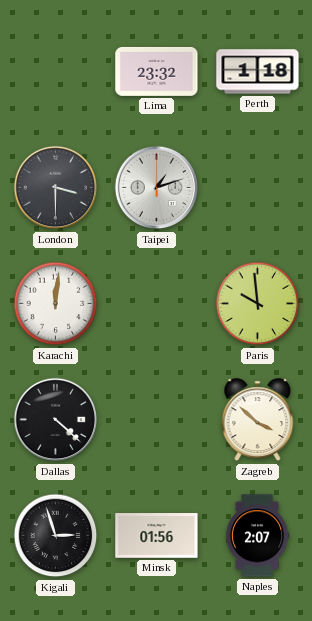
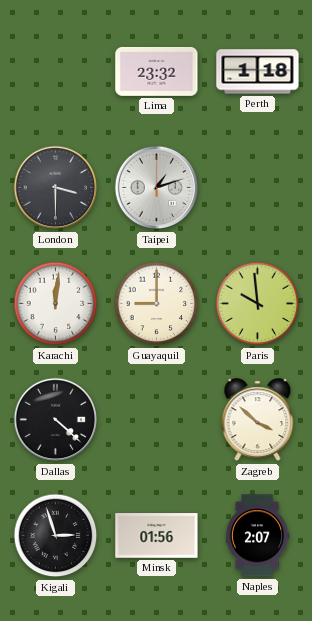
Guayaquil: none -> 9:00 (157, 304)
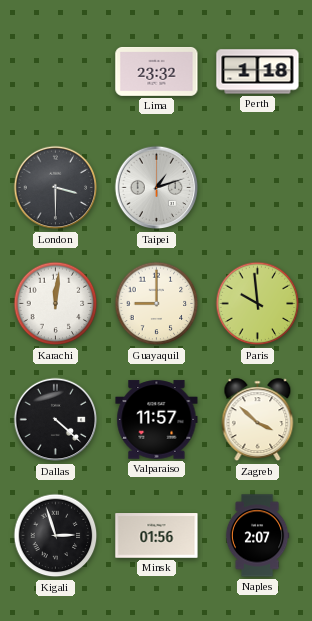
Valparaiso: none -> 11:57 (157, 420)
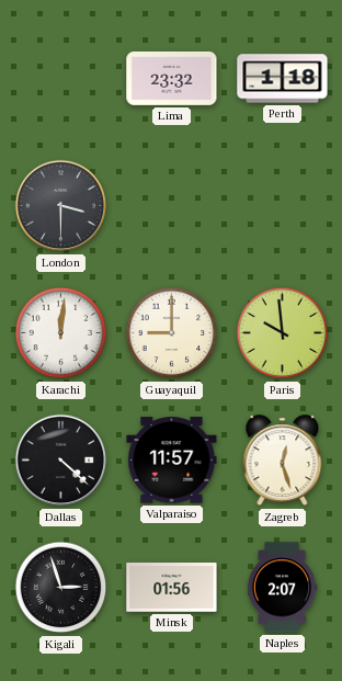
Taipei: 1:12 -> none (157, 188)
Zagreb: 3:52 -> 12:27 (283, 461)
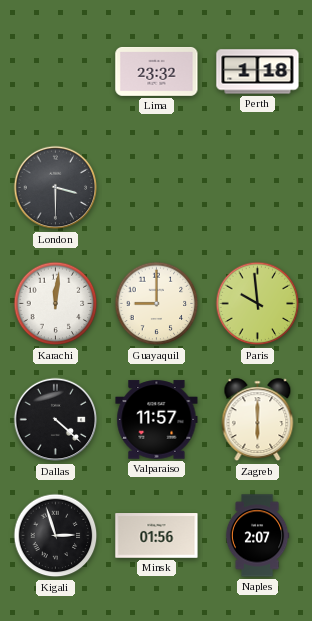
Zagreb: 12:27 -> 6:00 (258, 420)
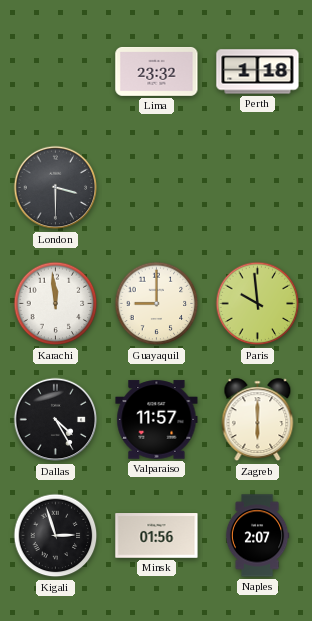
Karachi: 12:01 -> 11:59 (56, 304)
Dallas: 4:22 -> 4:25 (56, 420)
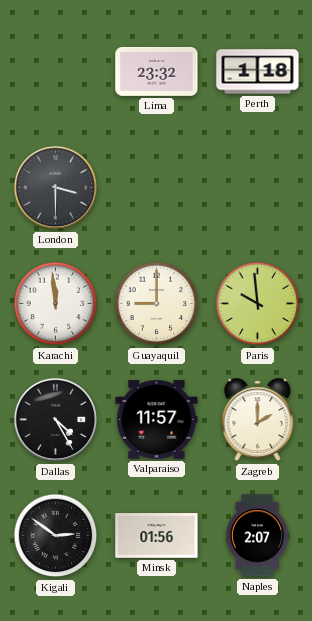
Zagreb: 6:00 -> 2:00 (258, 420)
Kigali: 2:57 -> 2:51 (56, 536)
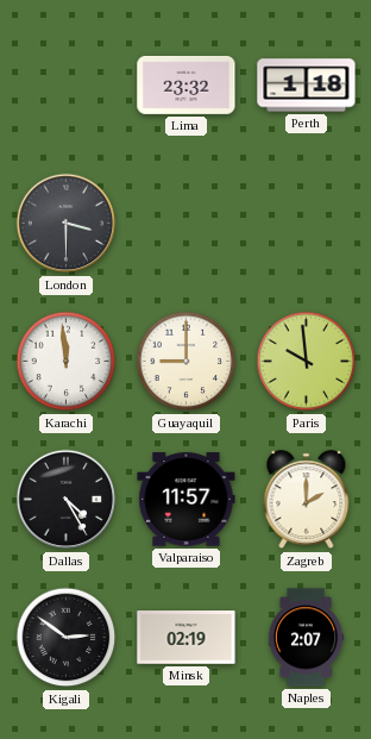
Minsk: 01:56 -> 02:19 (187, 638)
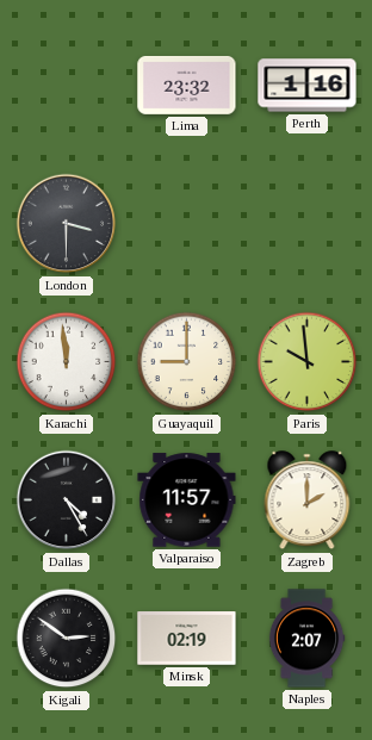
Perth: 1:18 -> 1:16 (308, 86)
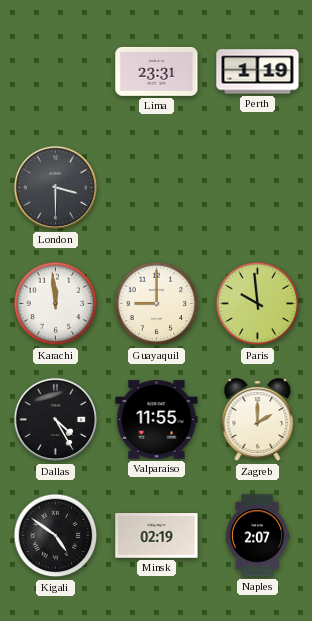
Lima: 23:32 -> 23:31 (157, 71)
Perth: 1:16 -> 1:19 (258, 72)
Valparaiso: 11:57 -> 11:55 (157, 420)
Kigali: 2:51 -> 4:51 (56, 536)
